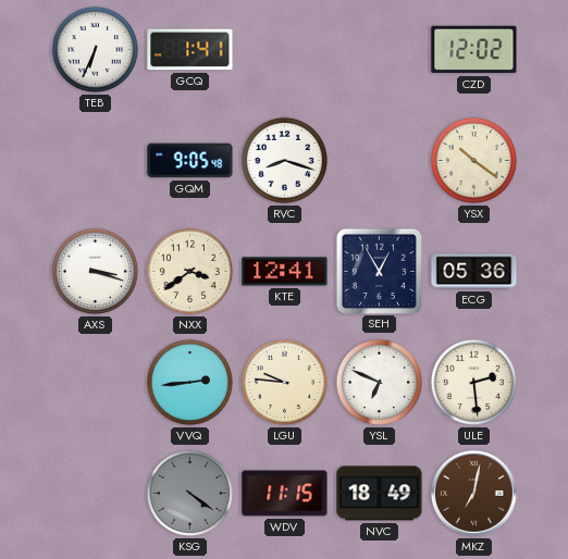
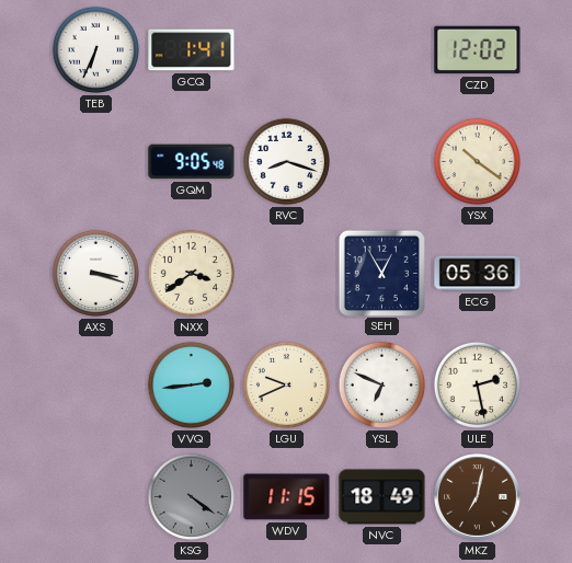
KTE: 12:41 -> none (285, 272)
LGU: 9:46 -> 9:41 (286, 384)
ULE: 2:29 -> 2:28 (477, 384)
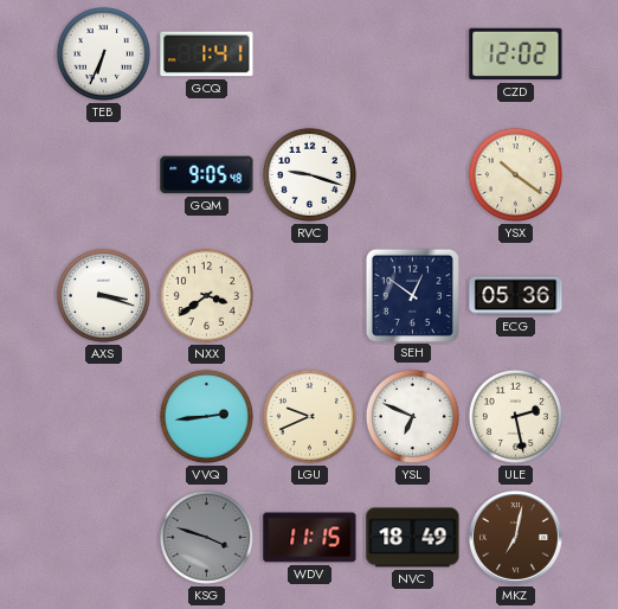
RVC: 8:18 -> 9:18 (309, 174)
SEH: 12:55 -> 12:51 (412, 295)
KSG: 4:21 -> 3:48 (206, 537)
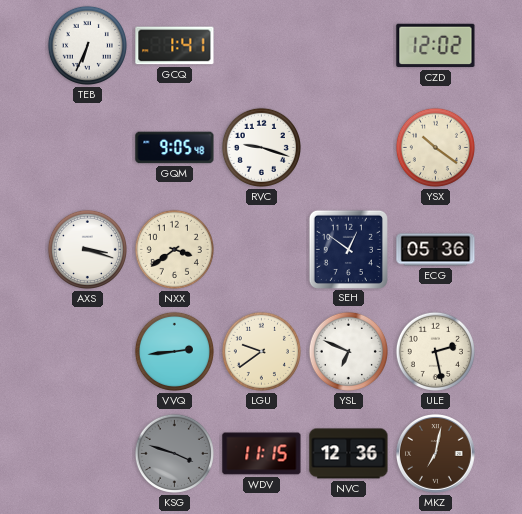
LGU: 9:41 -> 9:39 (261, 351)
NVC: 18:49 -> 12:36 (349, 454)
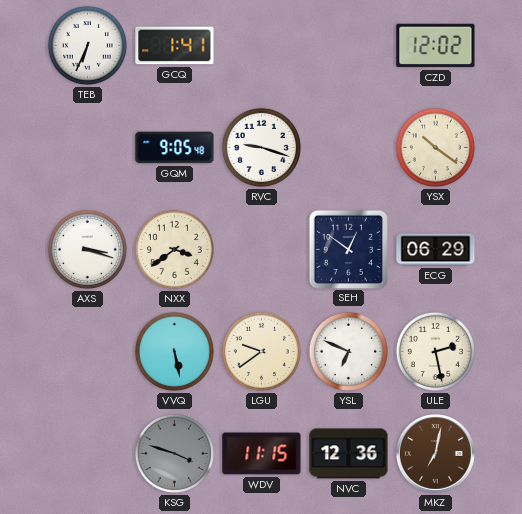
ECG: 05:36 -> 06:29 (436, 250)
VVQ: 2:44 -> 5:28 (174, 351)
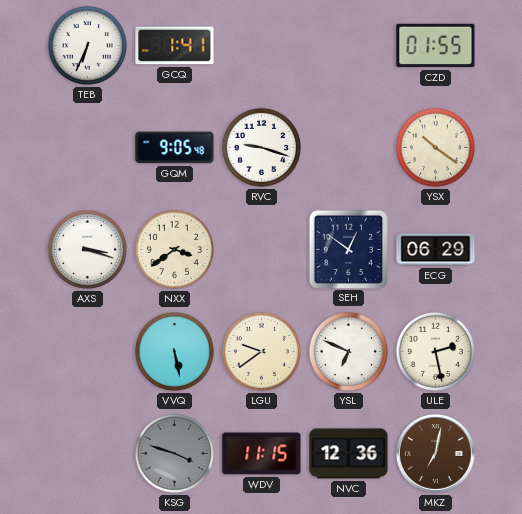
CZD: 12:02 -> 01:55 (436, 46)
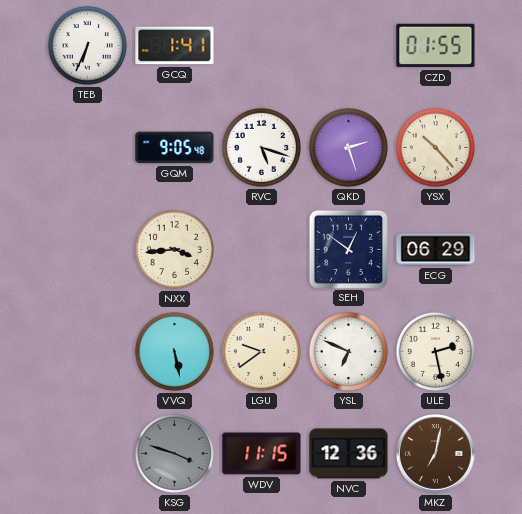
RVC: 9:18 -> 5:18 (261, 147)
QKD: none -> 2:27 (348, 147)
YSX: 10:21 -> 10:23 (435, 147)
AXS: 3:18 -> none (87, 249)
NXX: 3:39 -> 3:44 (174, 249)
